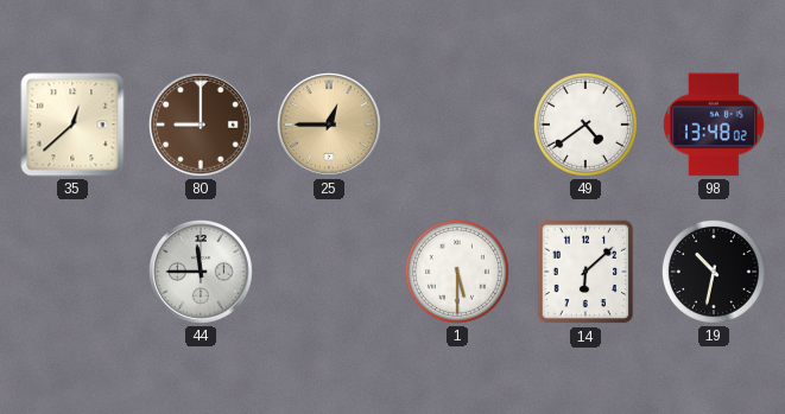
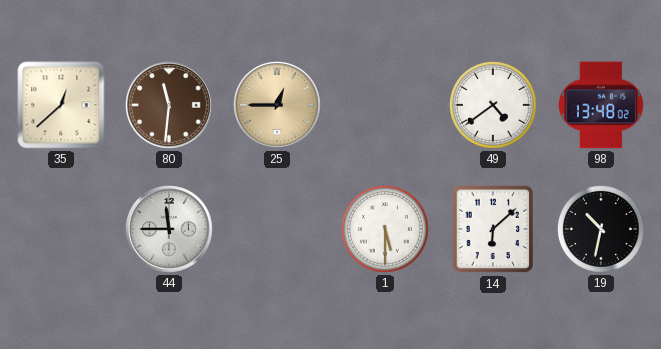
80: 9:00 -> 11:31 (170, 106)
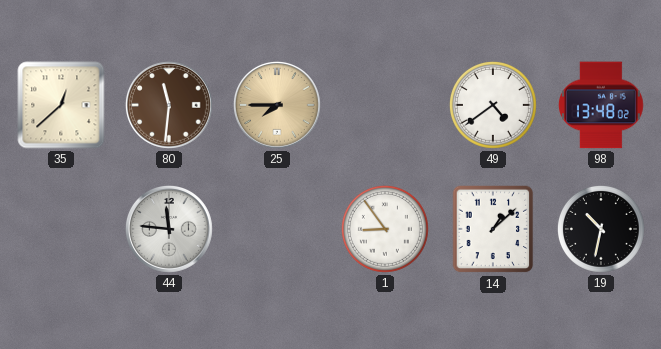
25: 12:45 -> 7:45 (278, 106)
44: 11:45 -> 11:46 (170, 230)
1: 5:30 -> 8:54 (385, 229)
14: 6:08 -> 1:08 (493, 229)
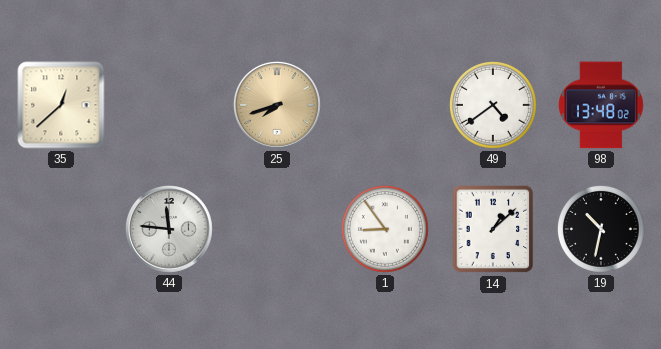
80: 11:31 -> none (170, 106)
25: 7:45 -> 7:42 (278, 106)
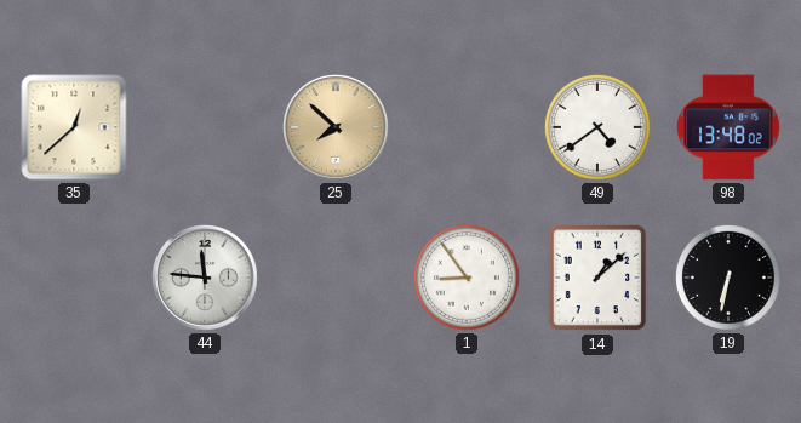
25: 7:42 -> 7:52 (337, 128)
19: 10:32 -> 6:32 (728, 278)
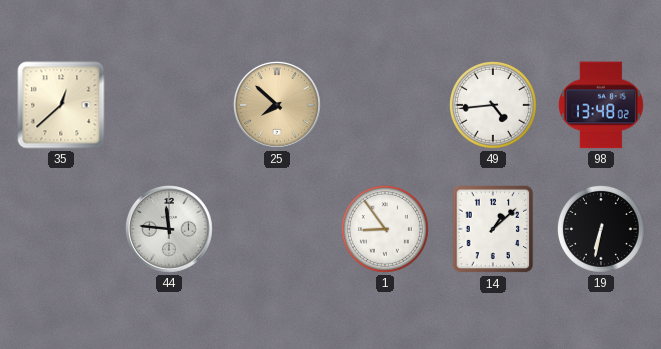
49: 4:39 -> 4:44 (493, 105)
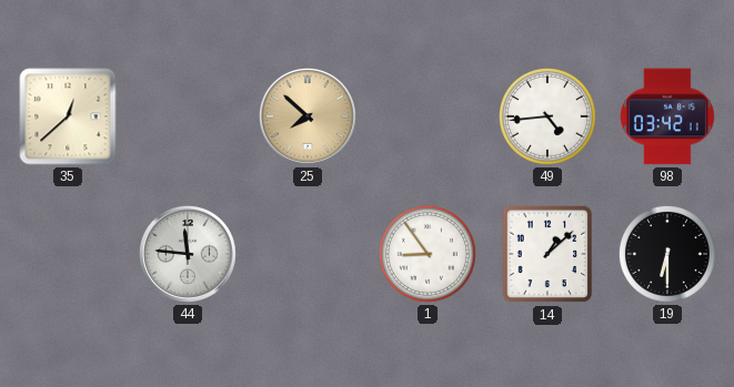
98: 13:48 -> 03:42 (667, 116)
19: 6:32 -> 6:30 (667, 254)
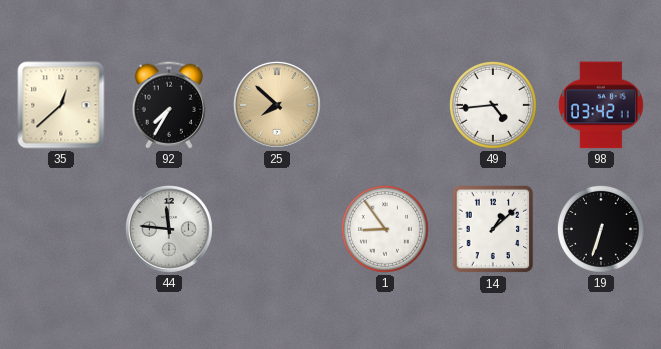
92: none -> 7:35 (169, 105)
19: 6:30 -> 6:33 (601, 229)
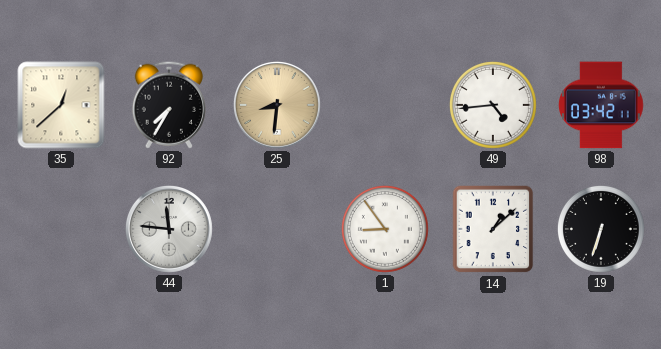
25: 7:52 -> 8:31 (278, 106)
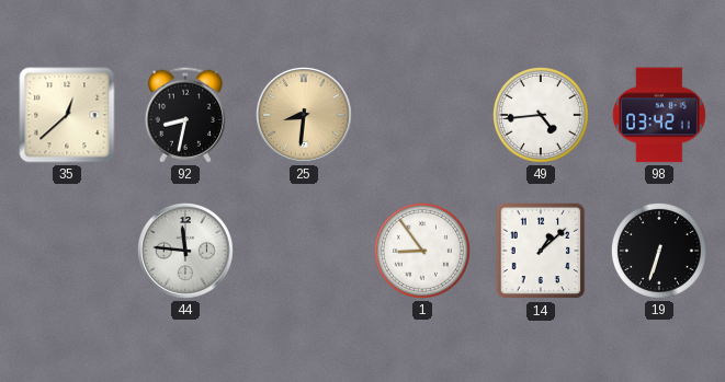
92: 7:35 -> 8:32 (185, 115)
